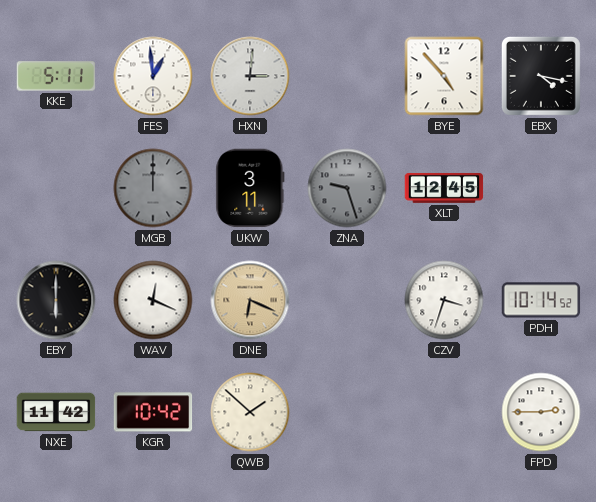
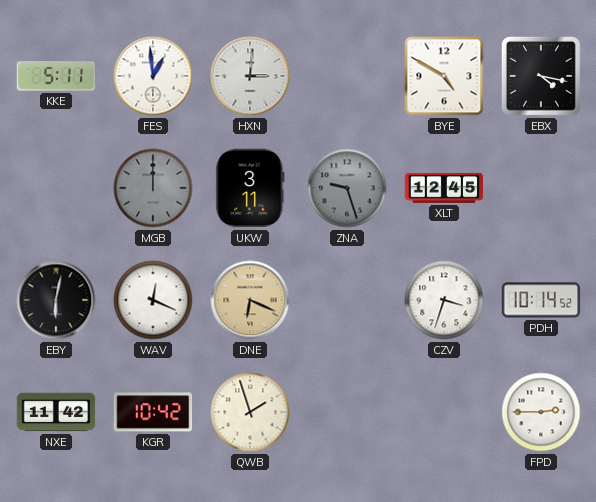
BYE: 4:53 -> 4:50 (444, 76)
EBY: 6:00 -> 6:02 (56, 300)
QWB: 1:52 -> 1:57 (250, 412)
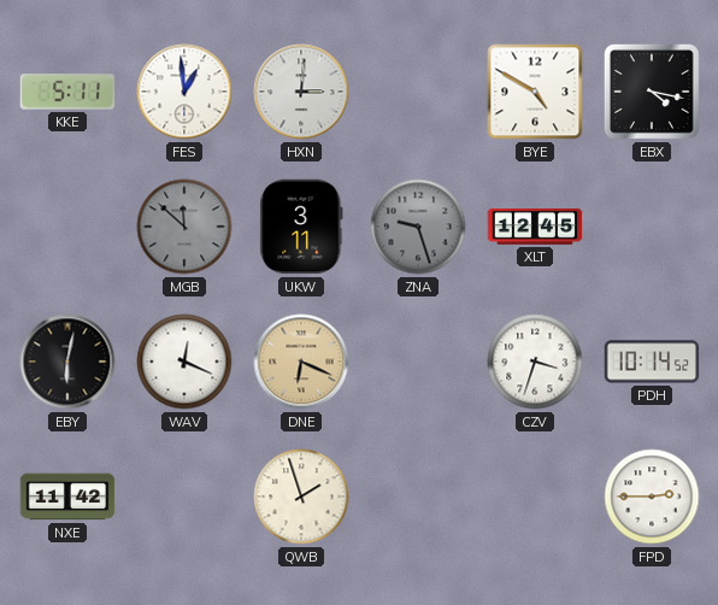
MGB: 12:00 -> 11:52 (184, 227)
KGR: 10:42 -> none (153, 412)
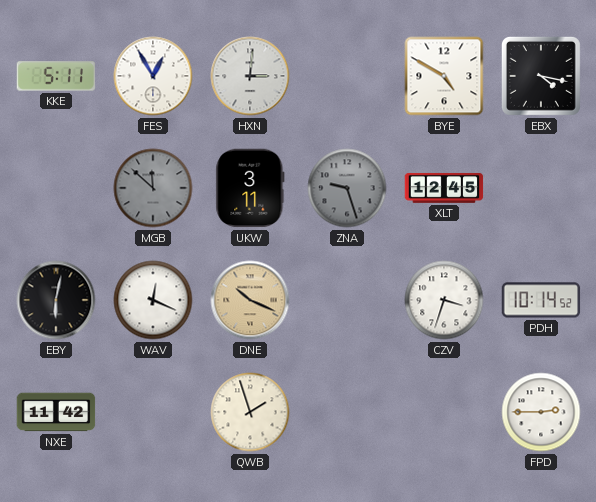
FES: 12:59 -> 12:55 (153, 76)
DNE: 6:19 -> 10:19 (250, 300)
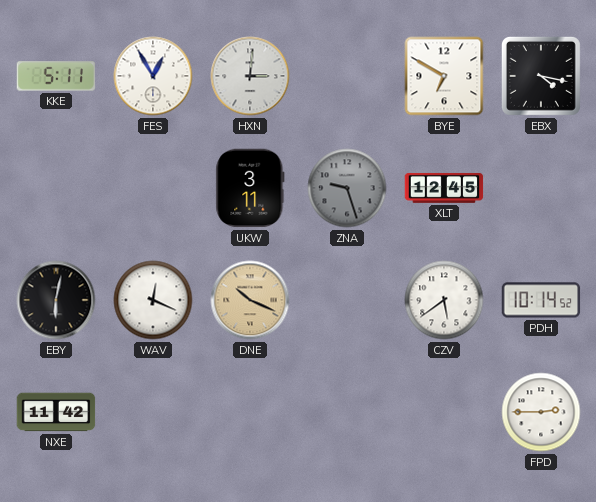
BYE: 4:50 -> 6:50 (444, 76)
MGB: 11:52 -> none (153, 188)
CZV: 3:33 -> 5:39 (444, 300)
QWB: 1:57 -> none (250, 412)
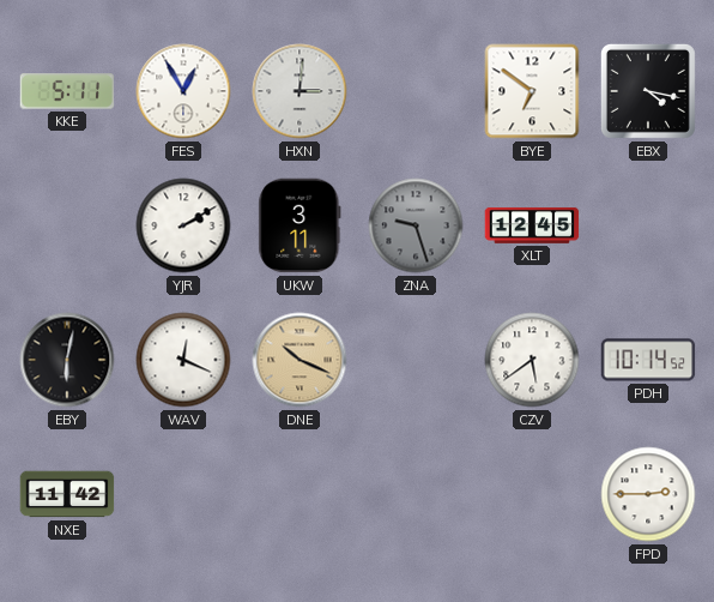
BYE: 6:50 -> 6:51 (532, 91)
YJR: none -> 2:10 (183, 225)
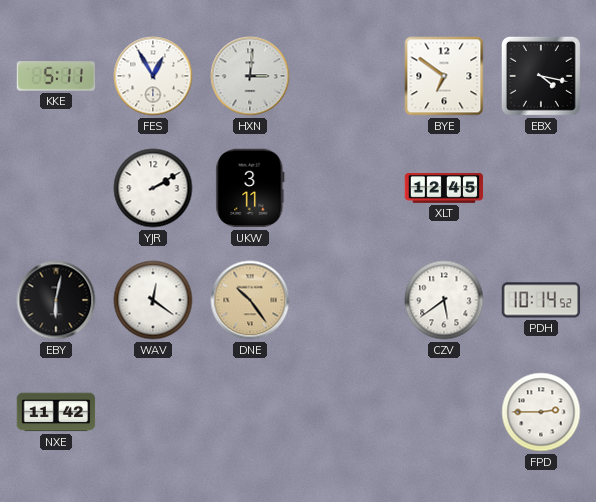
ZNA: 9:27 -> none (416, 225)
WAV: 12:19 -> 12:21 (153, 300)
DNE: 10:19 -> 10:24 (250, 300)
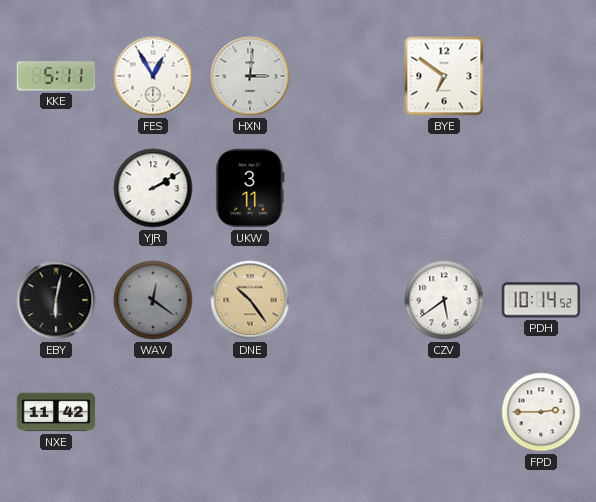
EBX: 4:17 -> none (541, 76)
XLT: 12:45 -> none (444, 188)
WAV dial: white -> grey (153, 300)
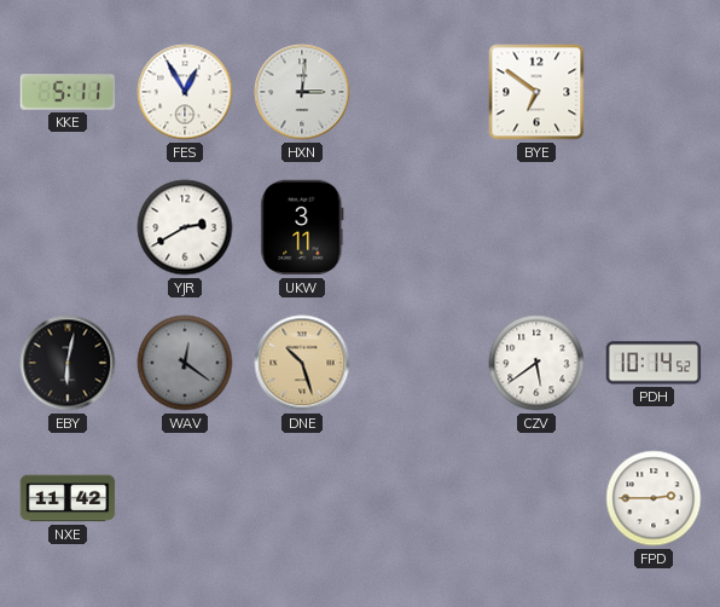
YJR: 2:10 -> 2:40 (185, 227)
DNE: 10:24 -> 10:27 (302, 363)
